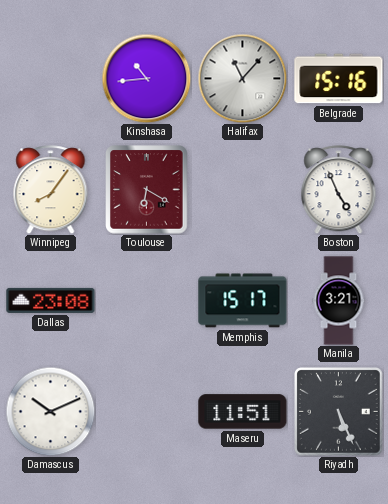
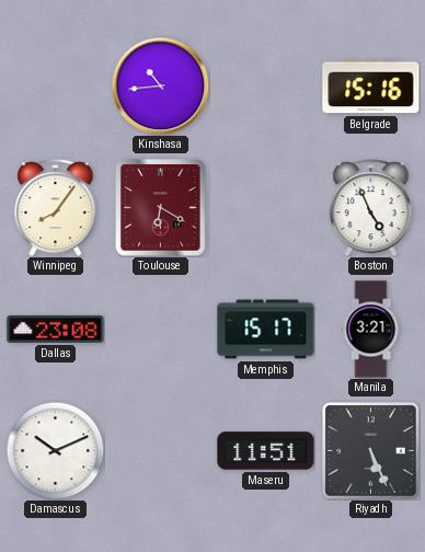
Halifax: 11:07 -> none (242, 78)
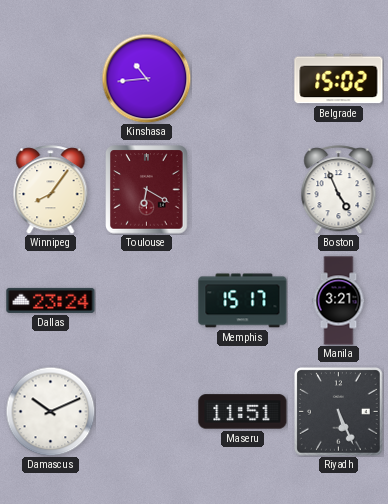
Belgrade: 15:16 -> 15:02 (339, 79)
Dallas: 23:08 -> 23:24 (51, 300)
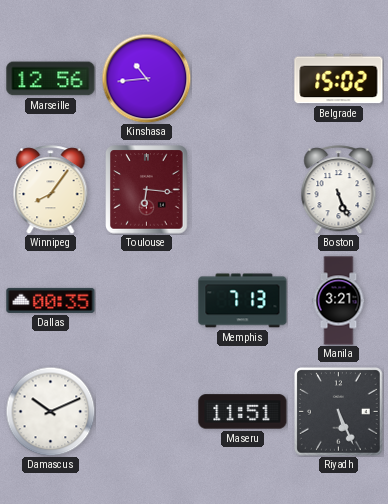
Marseille: none -> 12:56 (51, 79)
Toulouse: 6:20 -> 6:16 (147, 190)
Boston: 4:56 -> 5:26 (339, 190)
Dallas: 23:24 -> 00:35 (51, 300)
Memphis: 15:17 -> 7:13 (243, 301)
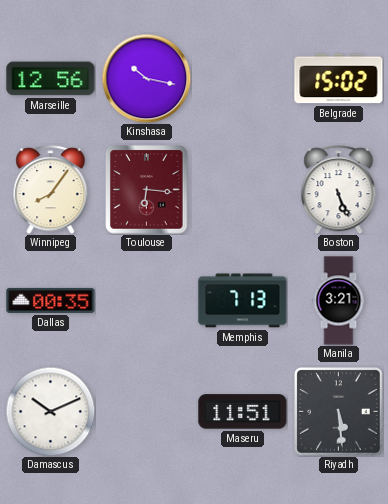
Kinshasa: 10:44 -> 10:17 (146, 78)
Riyadh: 5:26 -> 5:29 (339, 412)
